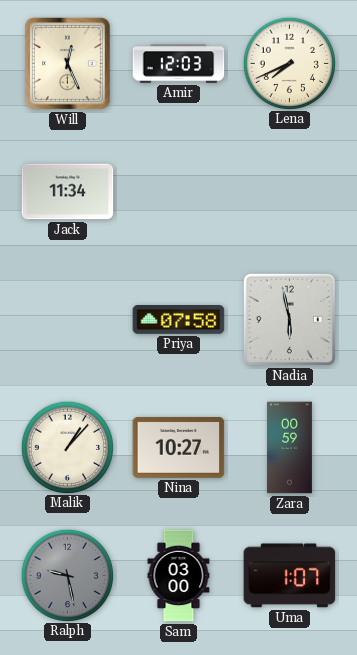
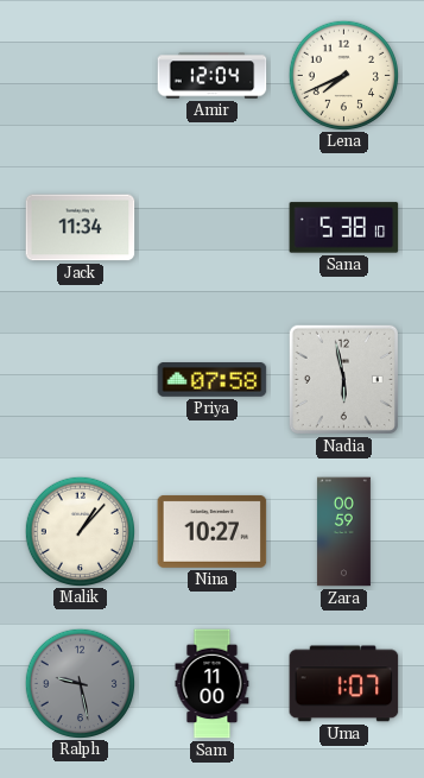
Will: 12:26 -> none (67, 63)
Amir: 12:03 -> 12:04 (213, 76)
Sana: none -> 5:38 (344, 228)
Sam: 03:00 -> 11:00 (213, 684)
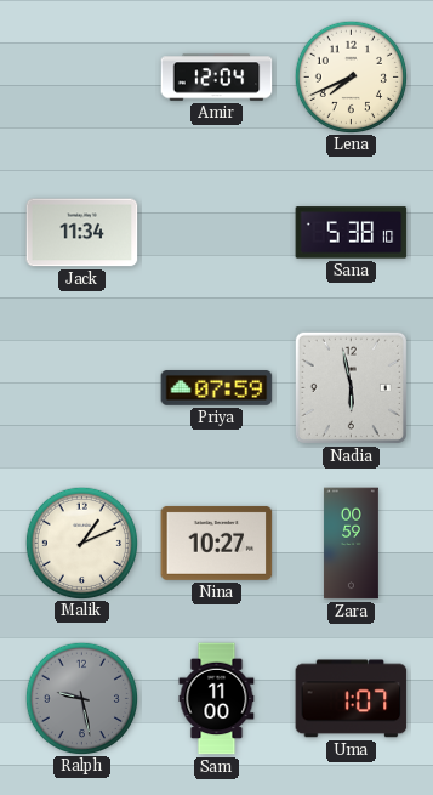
Priya: 07:58 -> 07:59 (217, 388)
Malik: 1:07 -> 1:11 (81, 543)
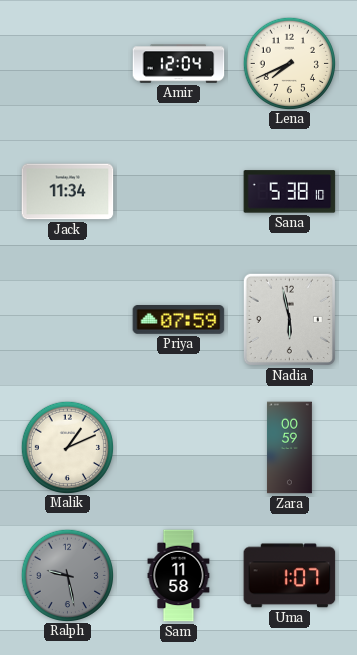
Nina: 10:27 -> none (217, 543)
Sam: 11:00 -> 11:58 (179, 576)
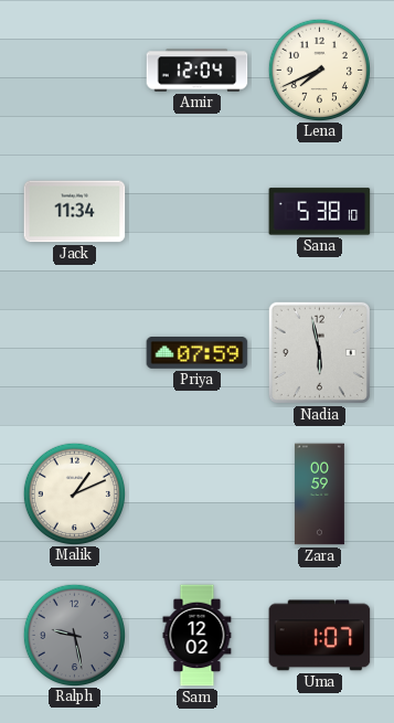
Sam: 11:58 -> 12:02 (198, 636)
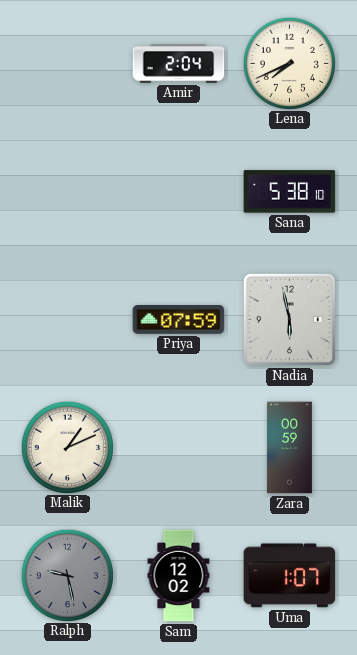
Amir: 12:04 -> 2:04 (179, 64)
Jack: 11:34 -> none (75, 212)
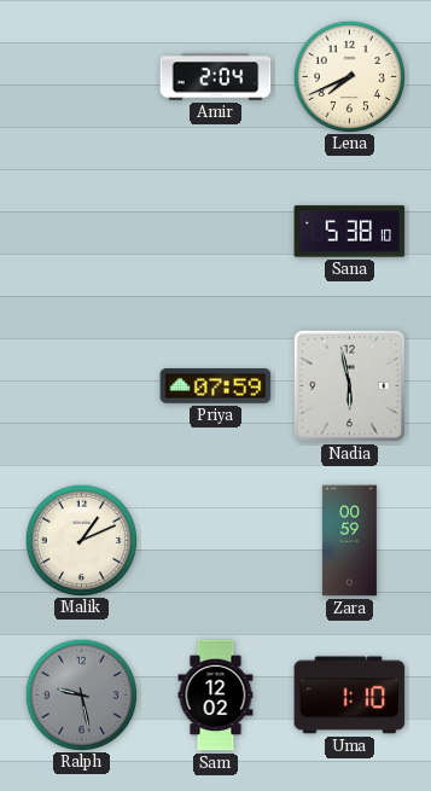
Uma: 1:07 -> 1:10 (350, 696)
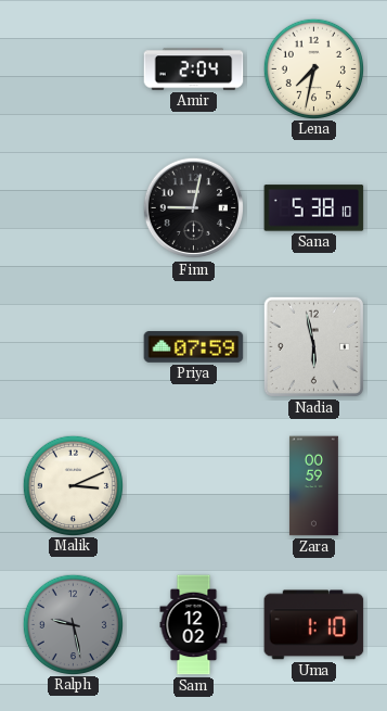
Lena: 7:41 -> 7:32 (313, 68)
Finn: none -> 9:02 (194, 208)
Malik: 1:11 -> 3:11 (73, 485)
